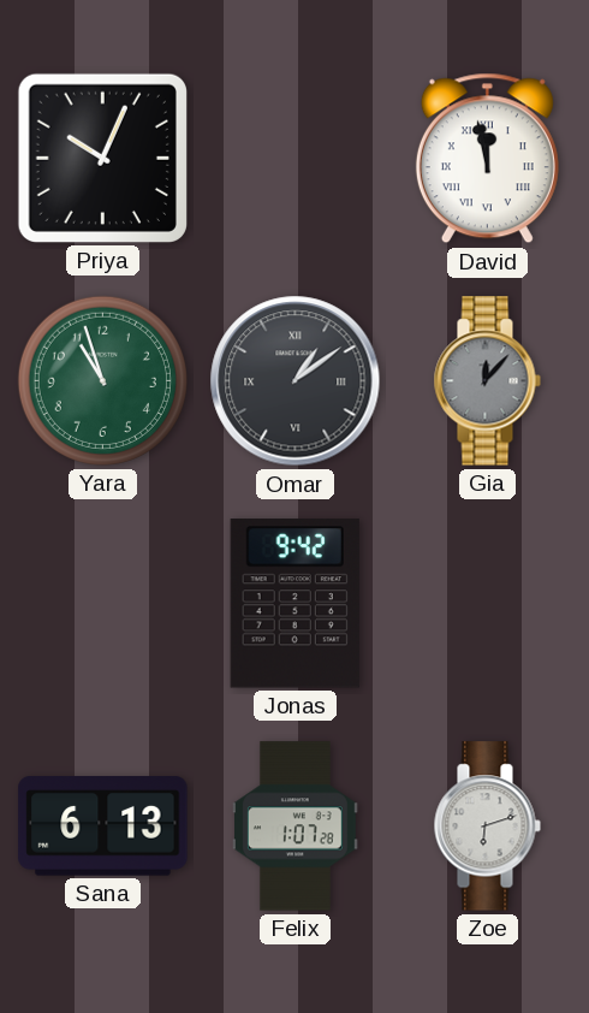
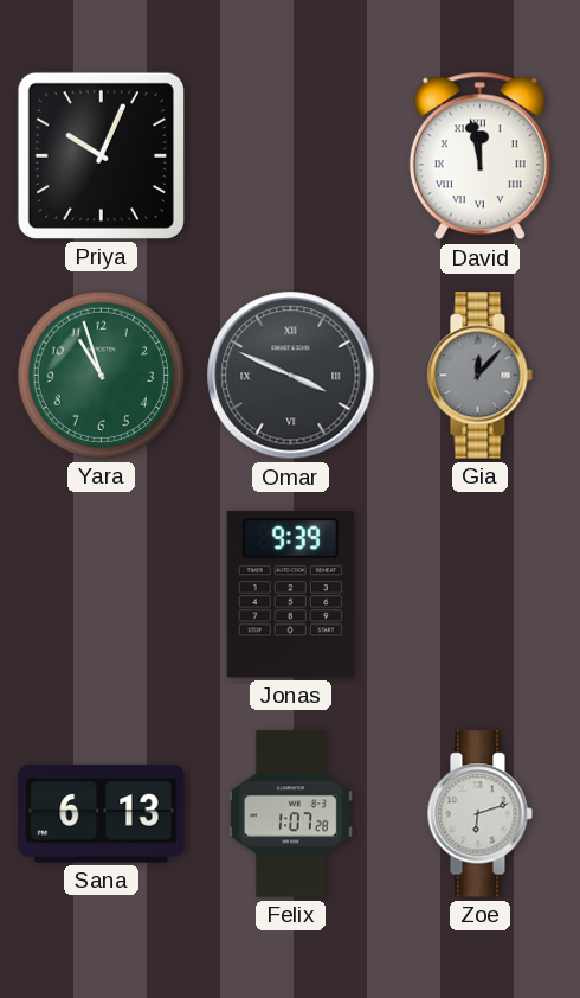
Omar: 1:09 -> 3:49 (291, 376)
Jonas: 9:42 -> 9:39 (290, 595)
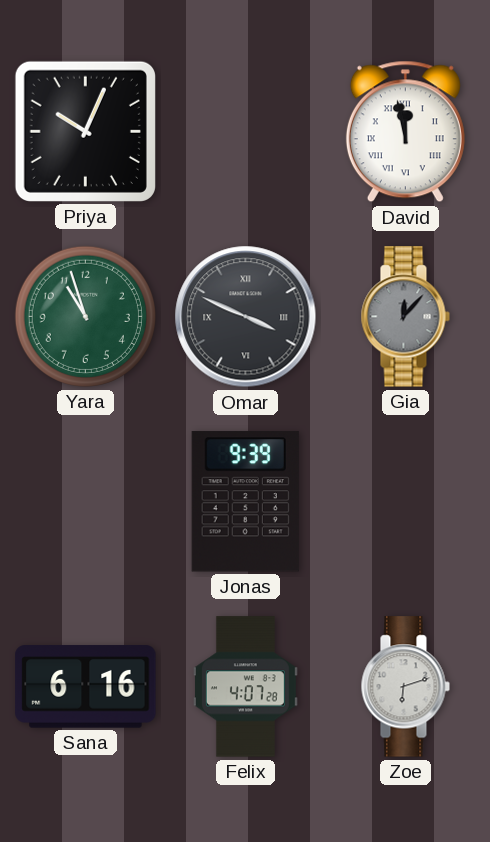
Sana: 6:13 -> 6:16 (86, 687)
Felix: 1:07 -> 4:07 (245, 687)
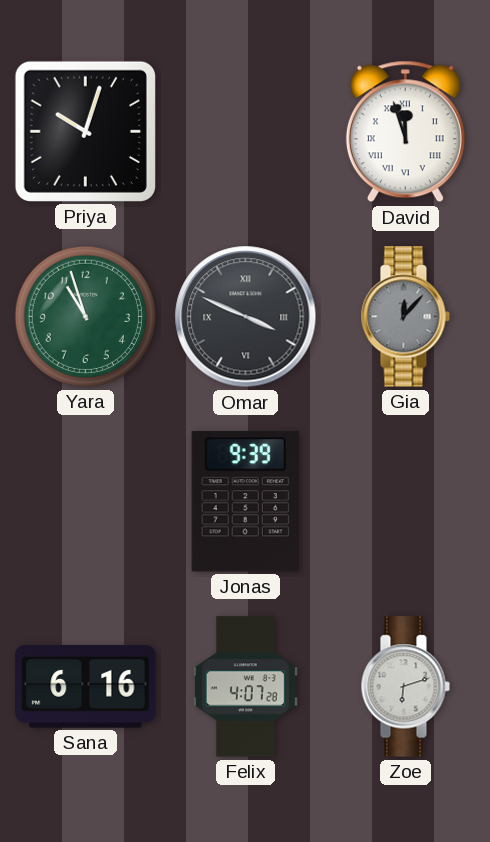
Priya: 10:04 -> 10:03 (85, 131)
David: 11:58 -> 11:57 (405, 132)
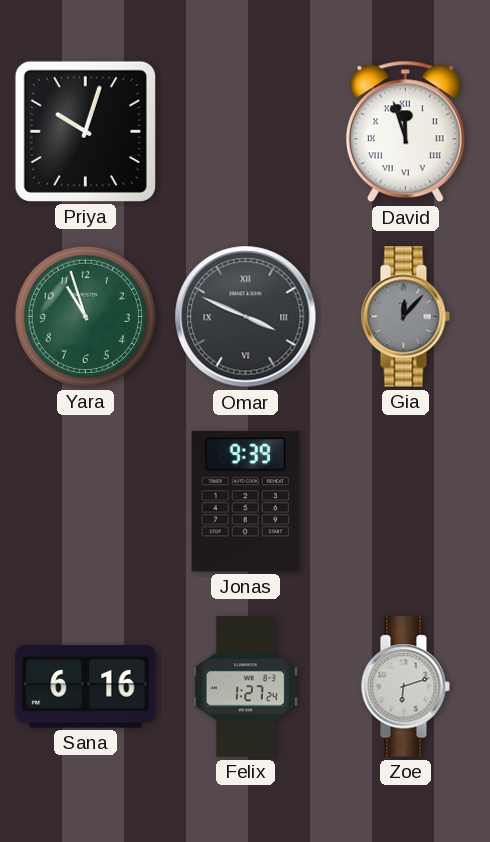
Felix: 4:07 -> 1:27 (245, 687)
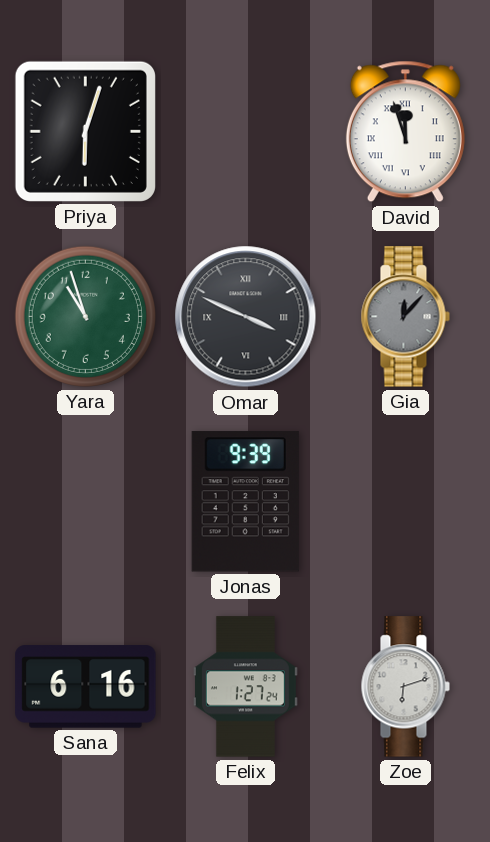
Priya: 10:03 -> 6:03 (85, 131)
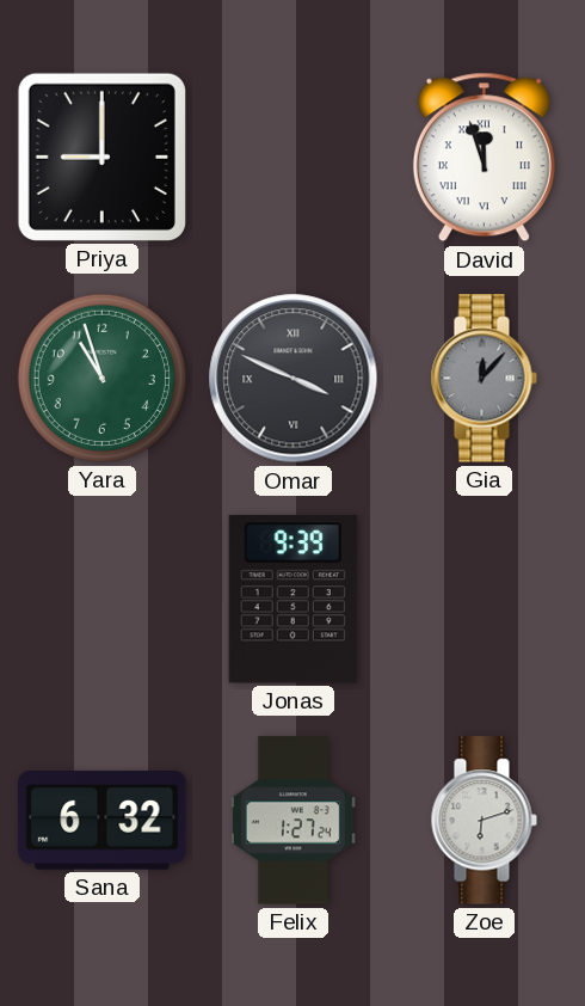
Priya: 6:03 -> 9:00 (101, 157)
Sana: 6:16 -> 6:32 (103, 821)
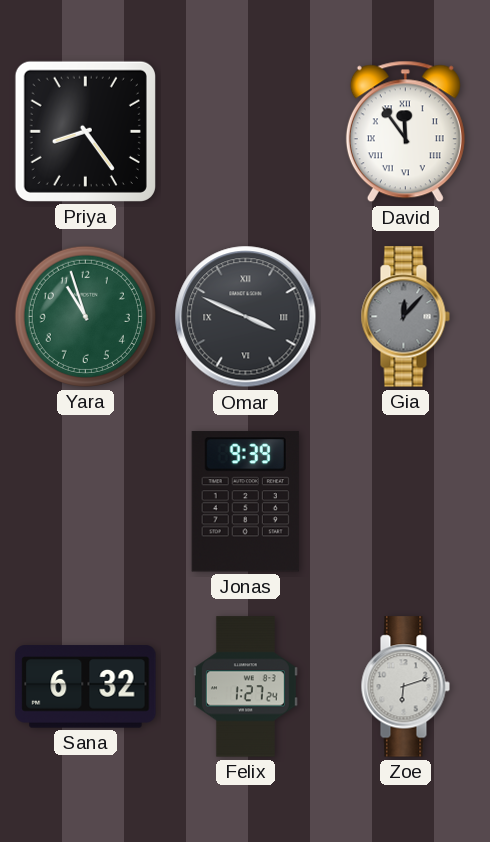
Priya: 9:00 -> 8:24 (85, 131)
David: 11:57 -> 11:54 (405, 132)
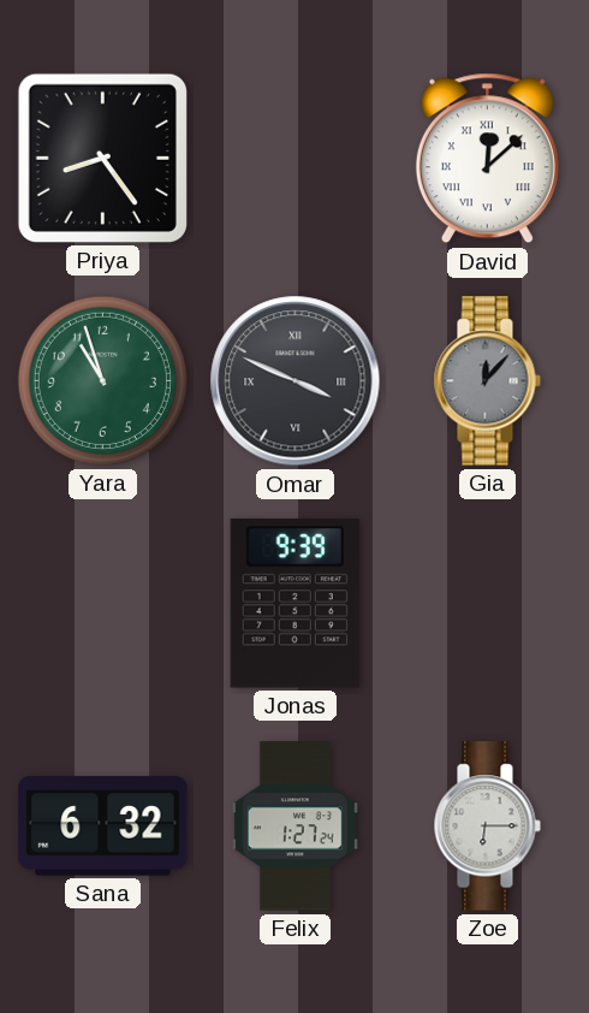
David: 11:54 -> 12:08 (487, 159)
Zoe: 6:12 -> 6:15 (487, 827)
